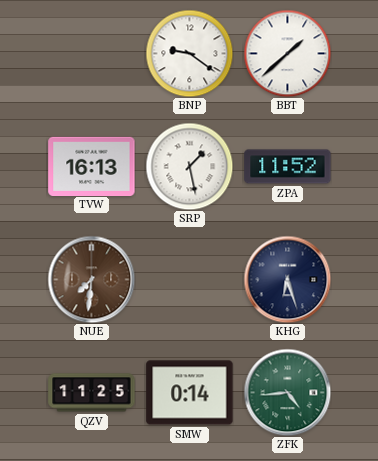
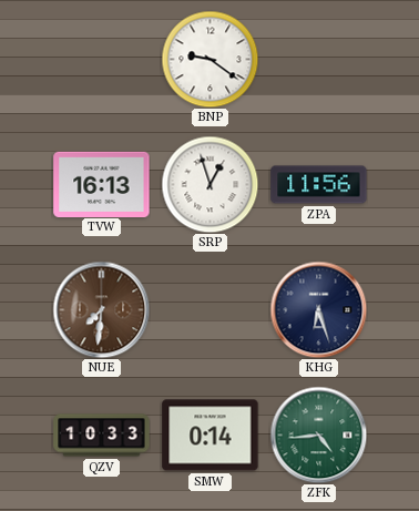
BBT: 1:38 -> none (287, 53)
SRP: 1:28 -> 12:57 (209, 184)
ZPA: 11:52 -> 11:56 (319, 185)
QZV: 11:25 -> 10:33 (102, 436)
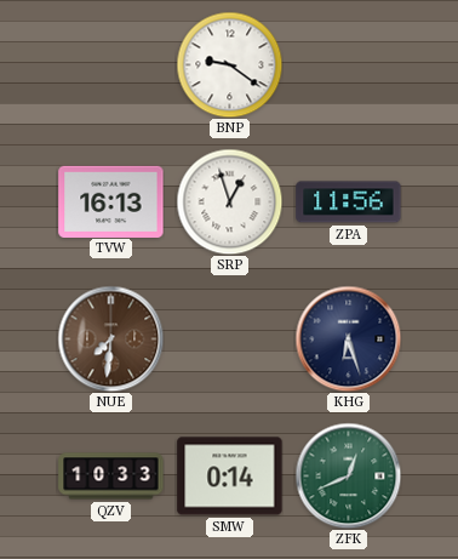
ZFK: 4:44 -> 12:41 (348, 475)
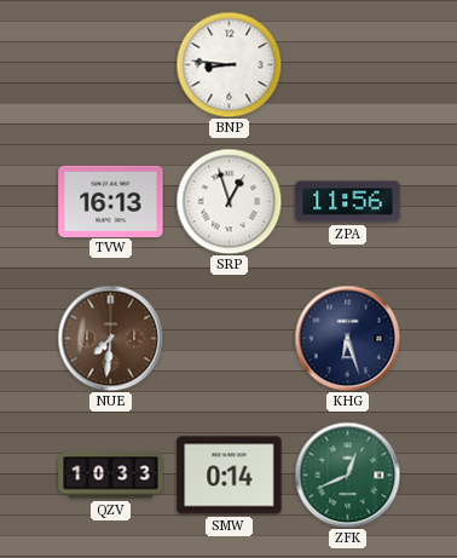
BNP: 9:21 -> 8:46 (228, 64)
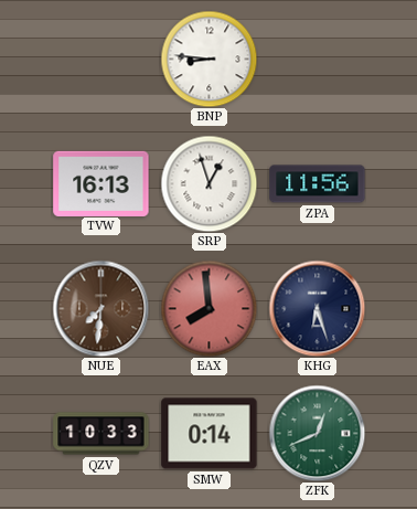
EAX: none -> 7:59 (209, 308)
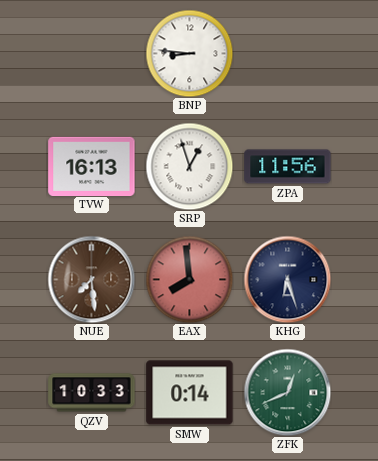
NUE: 7:31 -> 7:29 (91, 279)
